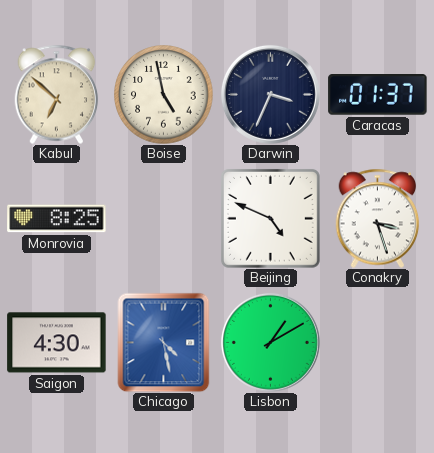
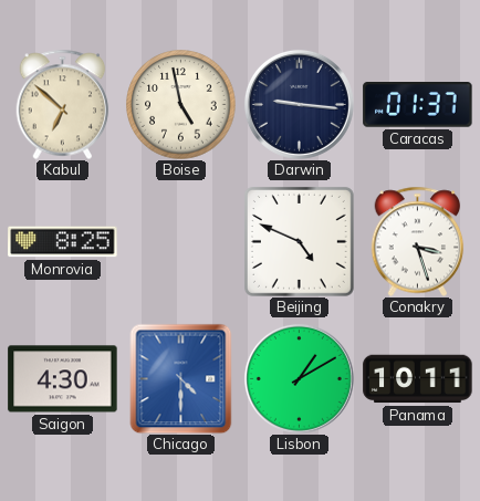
Darwin: 3:34 -> 9:16 (299, 104)
Chicago: 4:28 -> 4:30 (181, 378)
Panama: none -> 10:11 (418, 379)
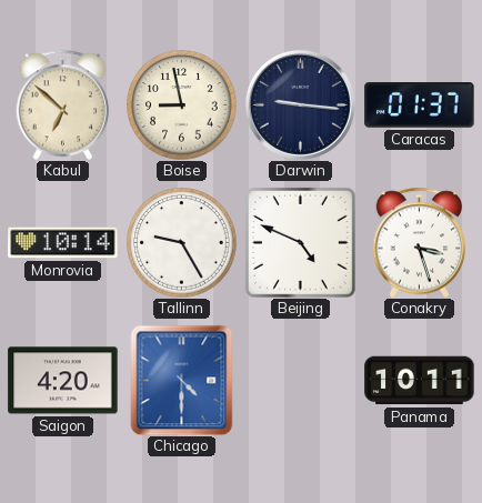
Boise: 4:58 -> 8:58 (182, 105)
Monrovia: 8:25 -> 10:14 (63, 243)
Tallinn: none -> 9:25 (182, 243)
Saigon: 4:30 -> 4:20 (63, 381)
Lisbon: 1:10 -> none (299, 378)
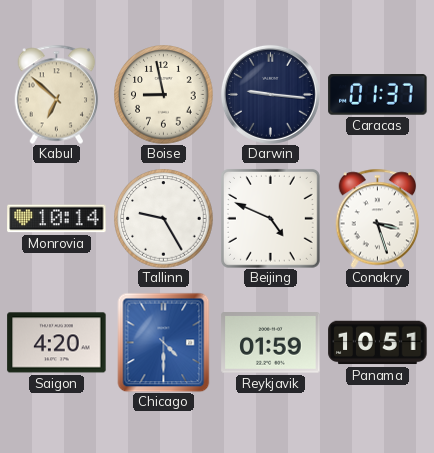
Reykjavik: none -> 01:59 (271, 343)
Panama: 10:11 -> 10:51 (378, 343)
